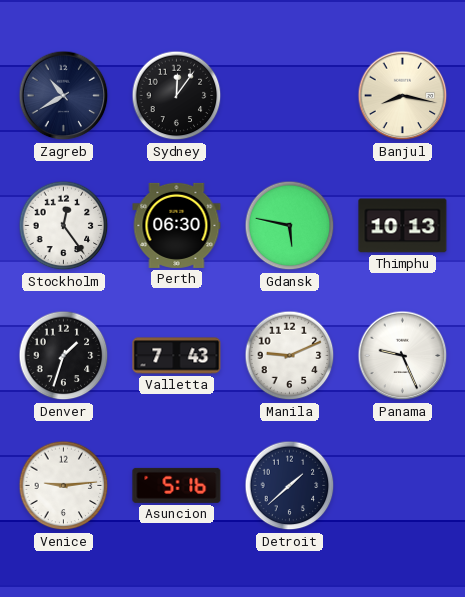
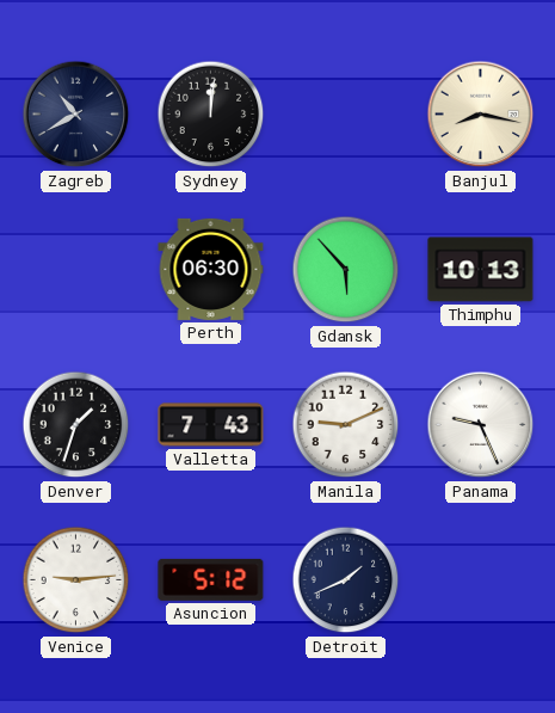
Sydney: 12:06 -> 12:01 (211, 115)
Stockholm: 12:24 -> none (64, 226)
Gdansk: 5:47 -> 5:53 (346, 270)
Asuncion: 5:16 -> 5:12 (211, 579)
Detroit: 1:38 -> 1:41 (346, 580)
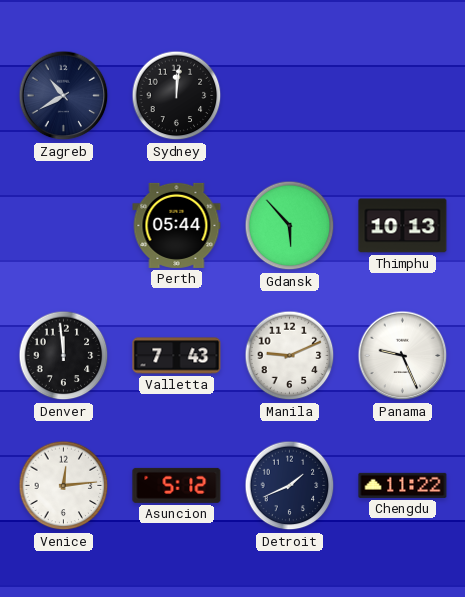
Banjul: 8:17 -> none (481, 115)
Perth: 06:30 -> 05:44 (177, 225)
Denver: 1:33 -> 11:59 (64, 356)
Venice: 9:14 -> 12:14 (64, 486)
Chengdu: none -> 11:22 (403, 485)
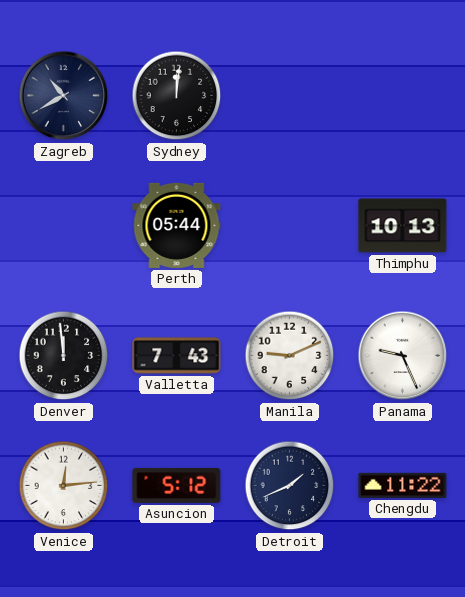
Gdansk: 5:53 -> none (290, 226)
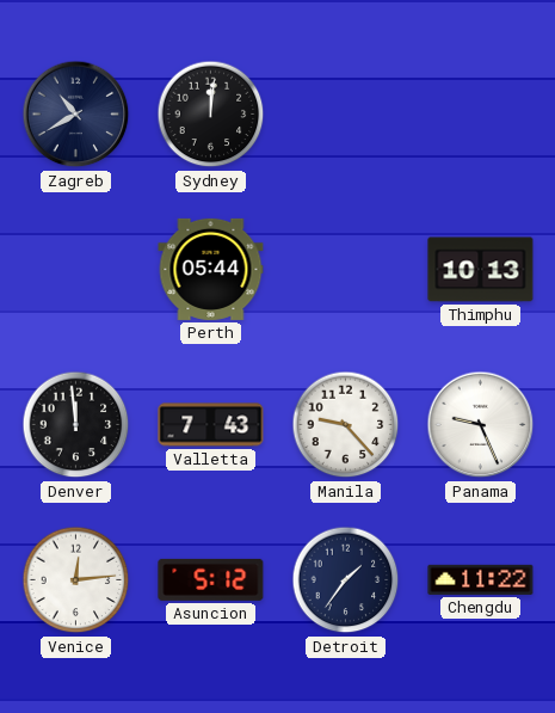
Manila: 9:11 -> 9:23 (346, 425)
Detroit: 1:41 -> 1:36 (346, 580)
